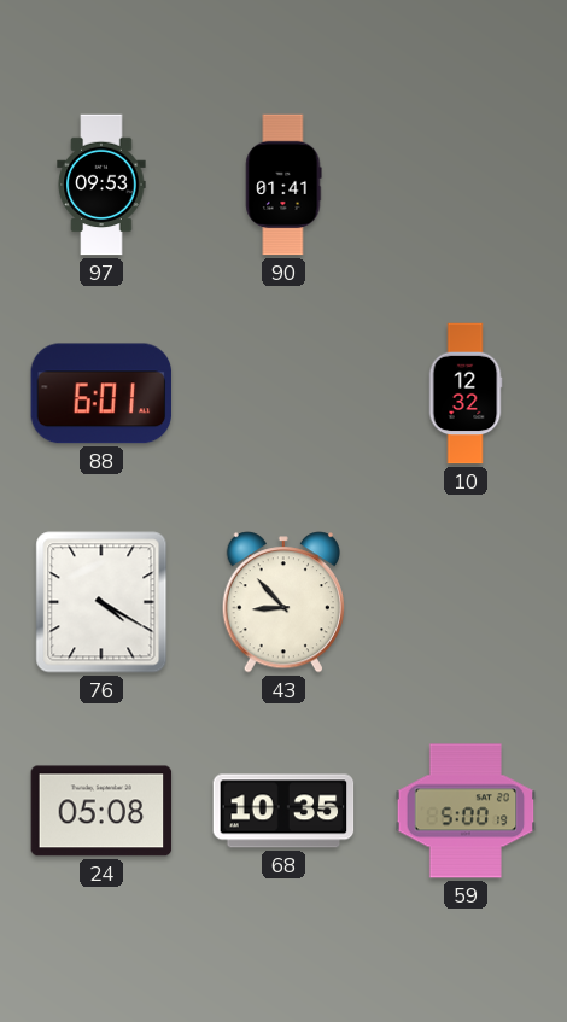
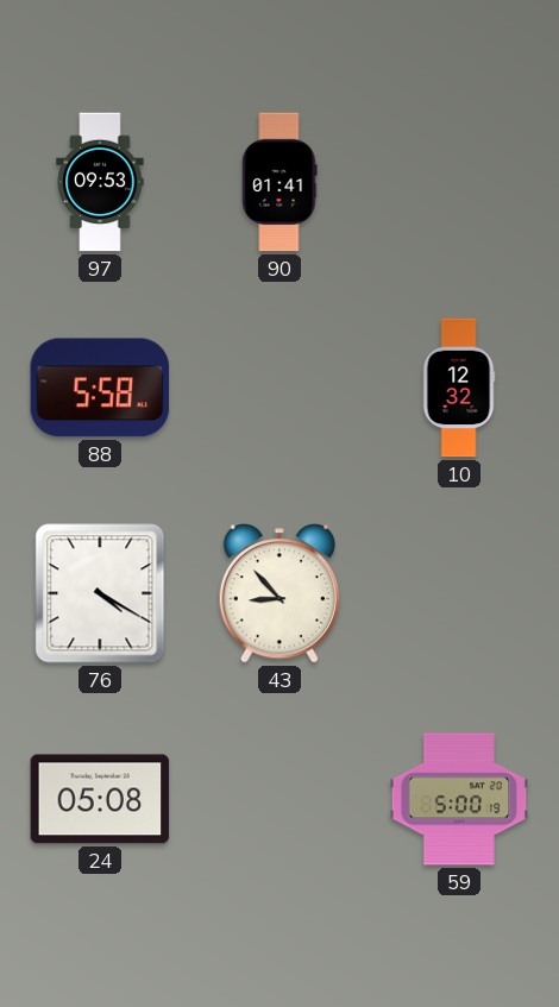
88: 6:01 -> 5:58 (100, 388)
68: 10:35 -> none (283, 811)
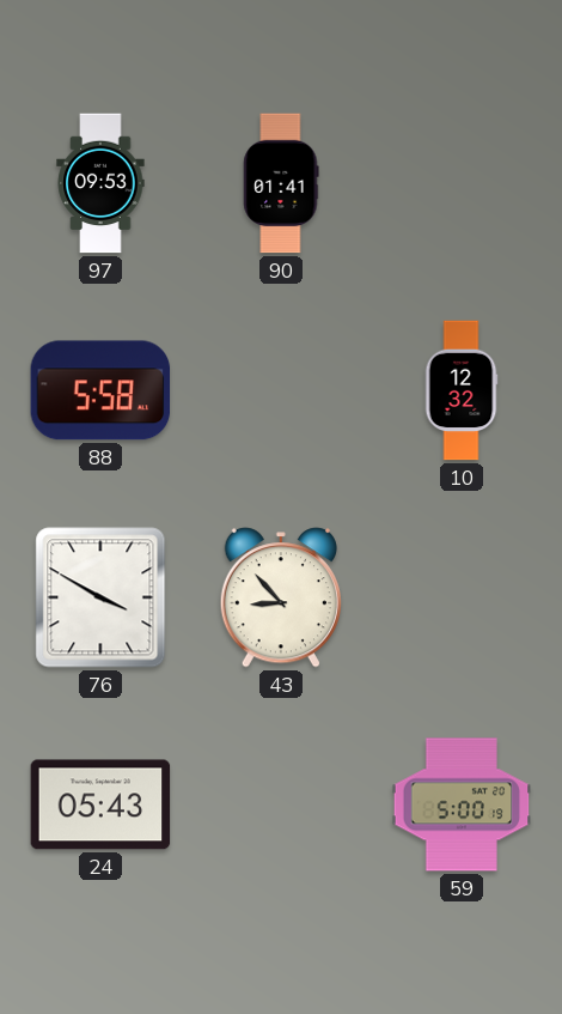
76: 4:20 -> 3:50 (100, 597)
24: 05:08 -> 05:43 (100, 804)
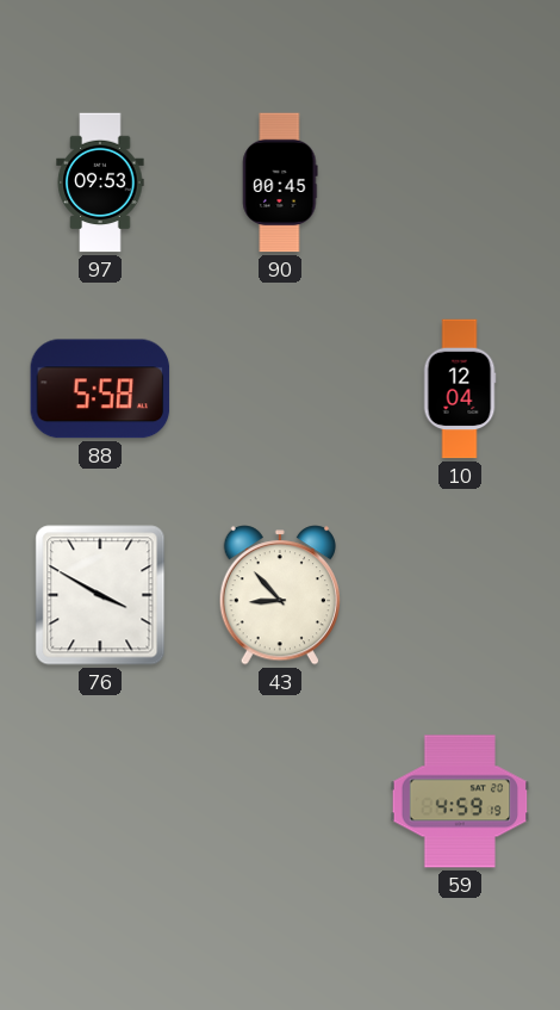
90: 01:41 -> 00:45 (280, 182)
10: 12:32 -> 12:04 (460, 389)
24: 05:43 -> none (100, 804)
59: 5:00 -> 4:59 (460, 801)
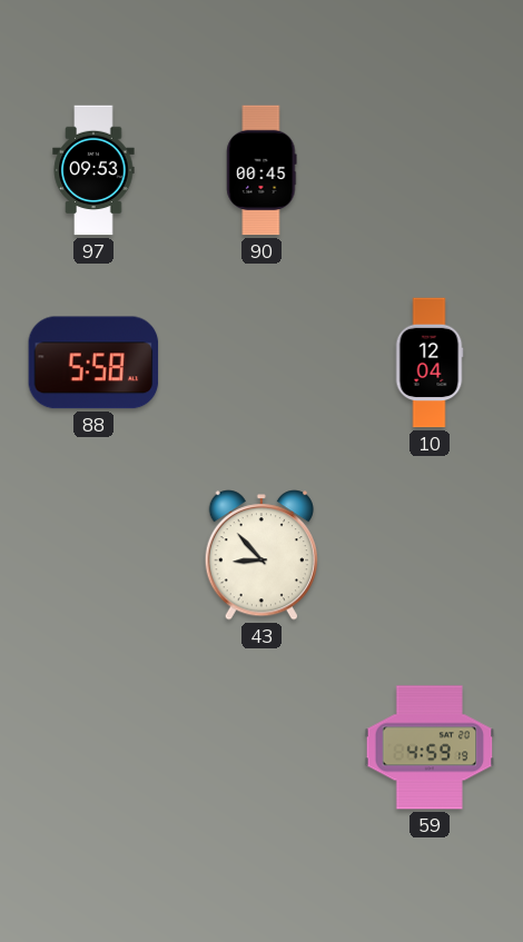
76: 3:50 -> none (100, 595)
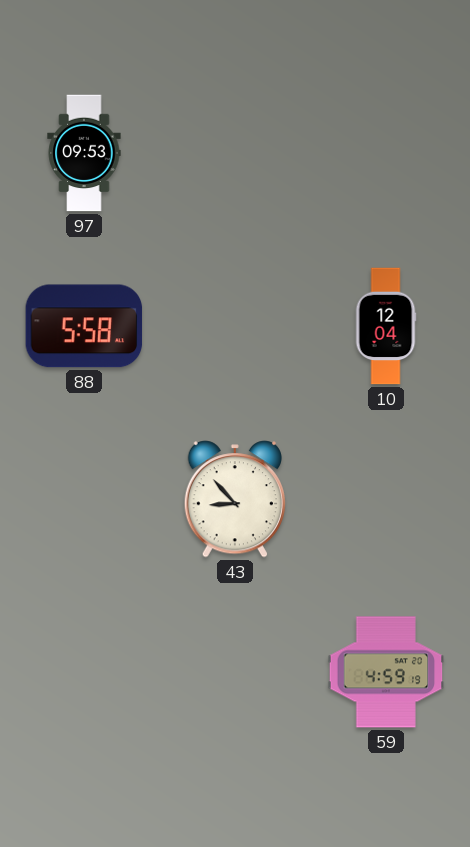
90: 00:45 -> none (261, 170)
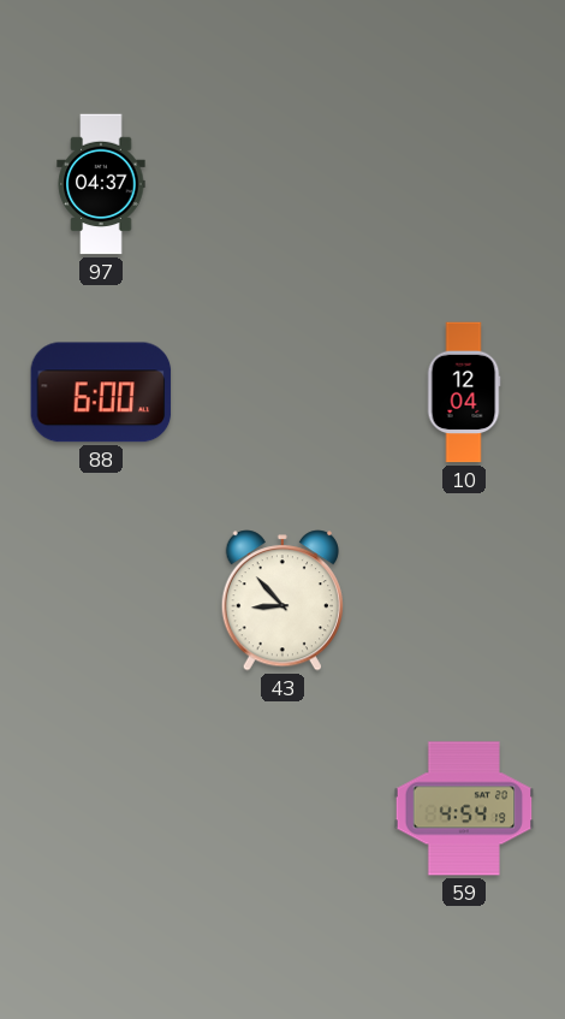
97: 09:53 -> 04:37 (101, 184)
88: 5:58 -> 6:00 (101, 392)
59: 4:59 -> 4:54 (464, 808)
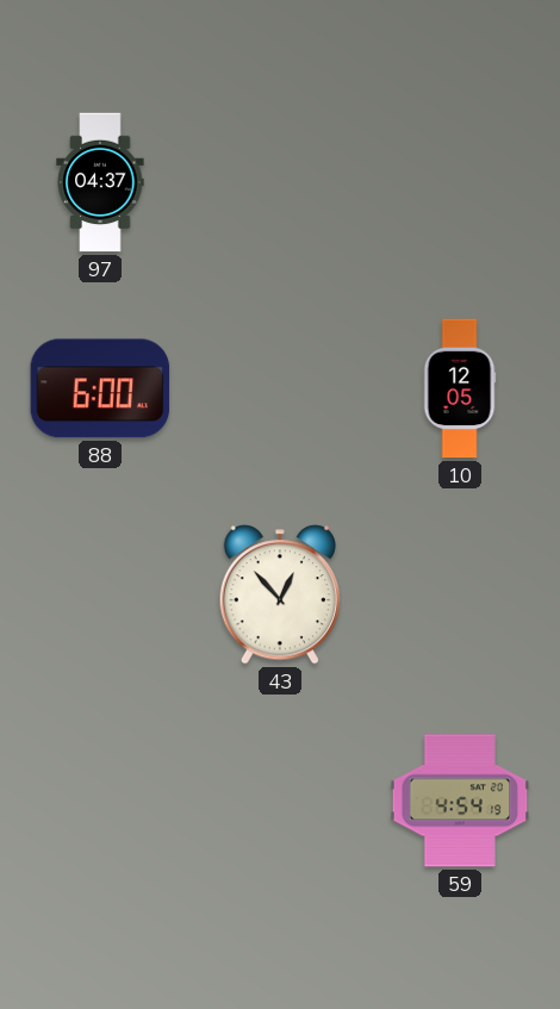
10: 12:04 -> 12:05 (460, 388)
43: 8:53 -> 12:53 (279, 594)
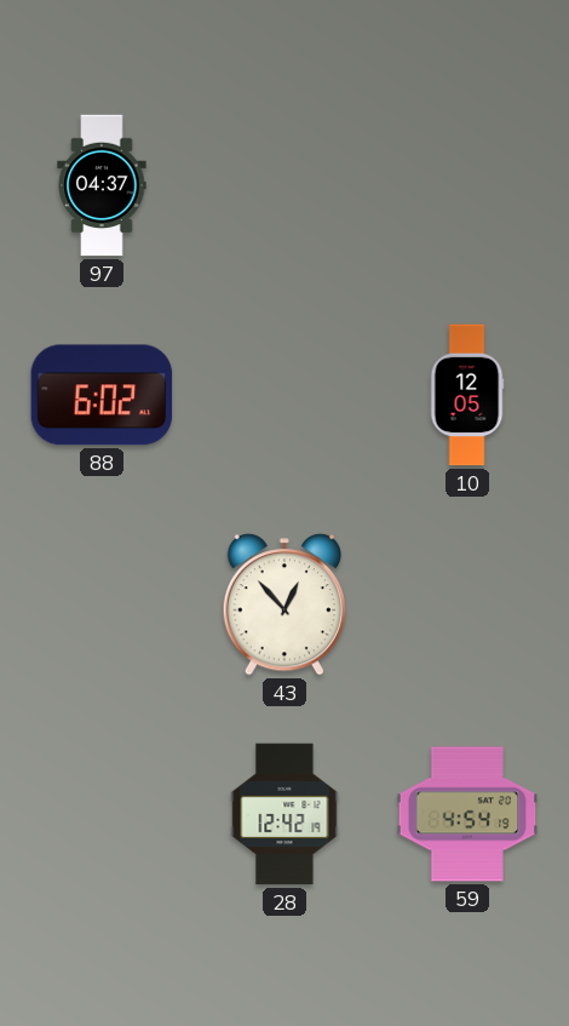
88: 6:00 -> 6:02 (102, 395)
28: none -> 12:42 (284, 814)
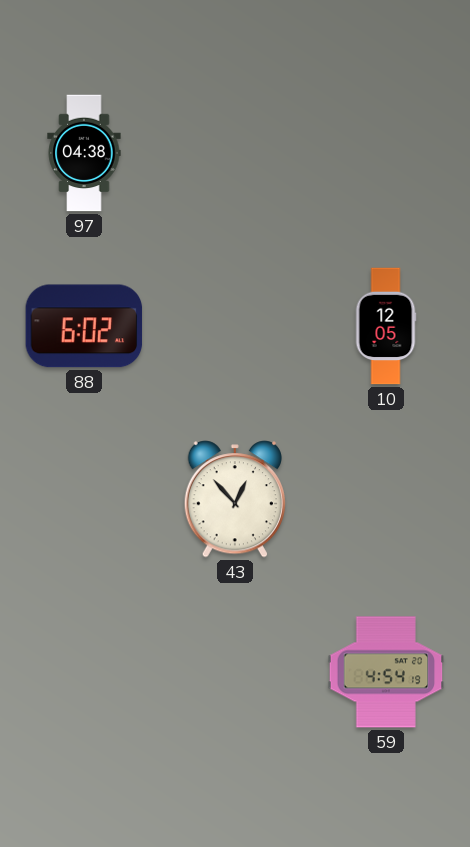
97: 04:37 -> 04:38 (84, 153)
28: 12:42 -> none (284, 814)
